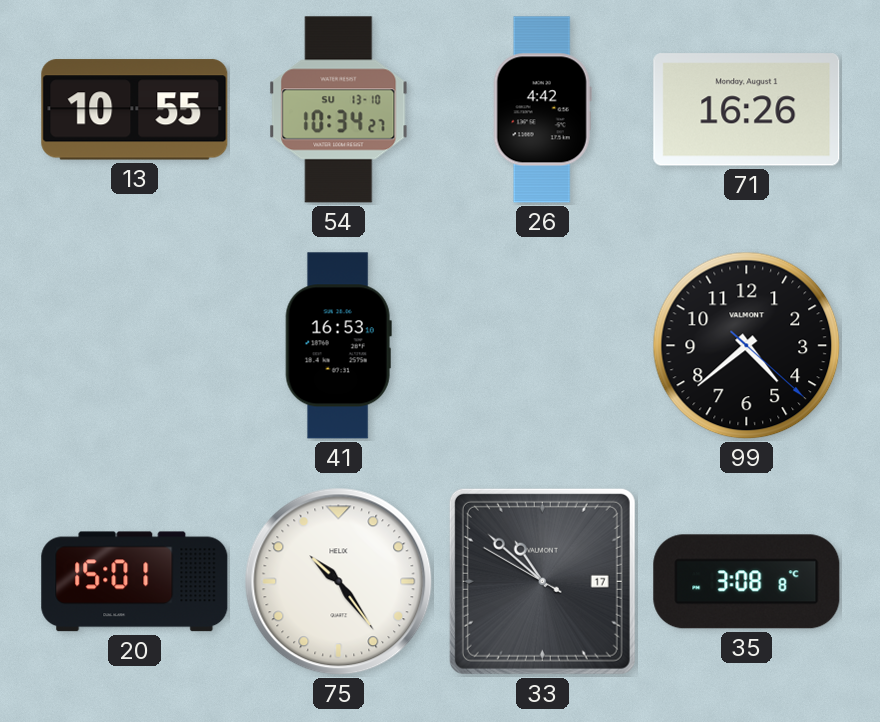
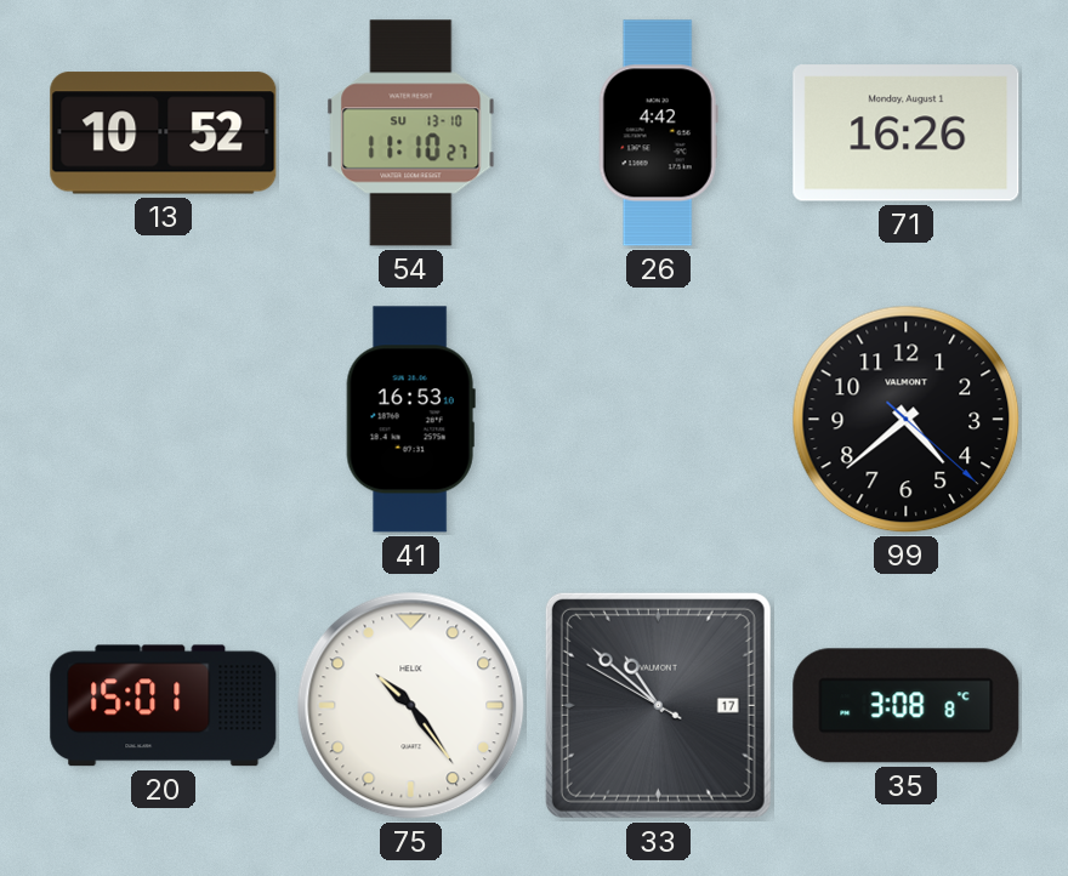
13: 10:55 -> 10:52 (164, 133)
54: 10:34 -> 11:10 (411, 133)
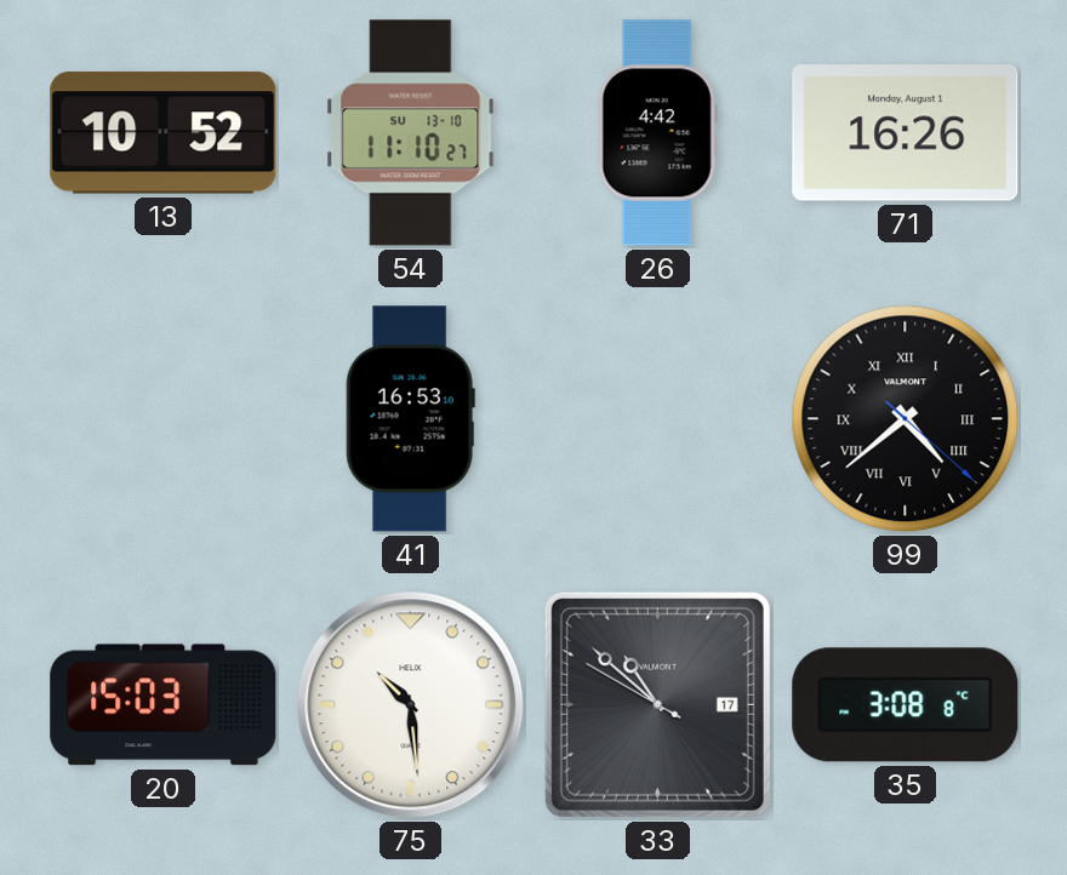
99 numerals: Arabic -> Roman (906, 419)
20: 15:01 -> 15:03 (164, 705)
75: 10:24 -> 10:29 (411, 705)
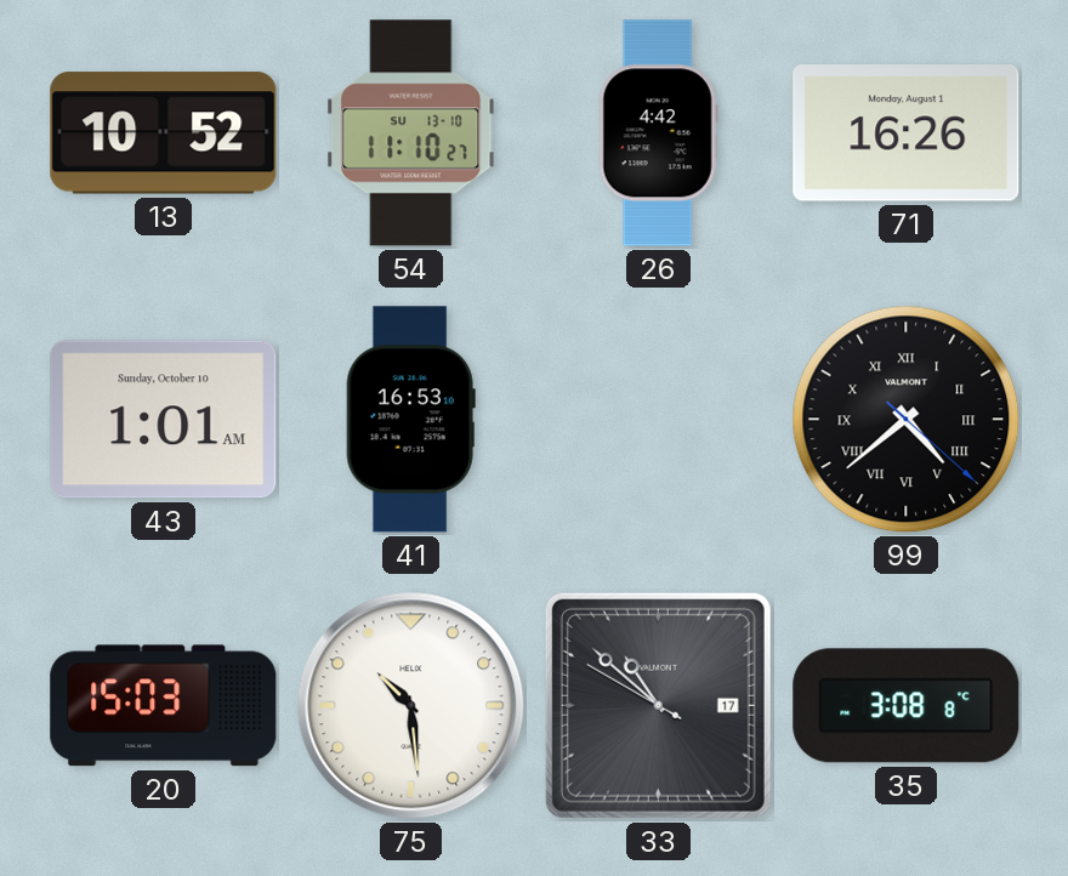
43: none -> 1:01 (164, 420)
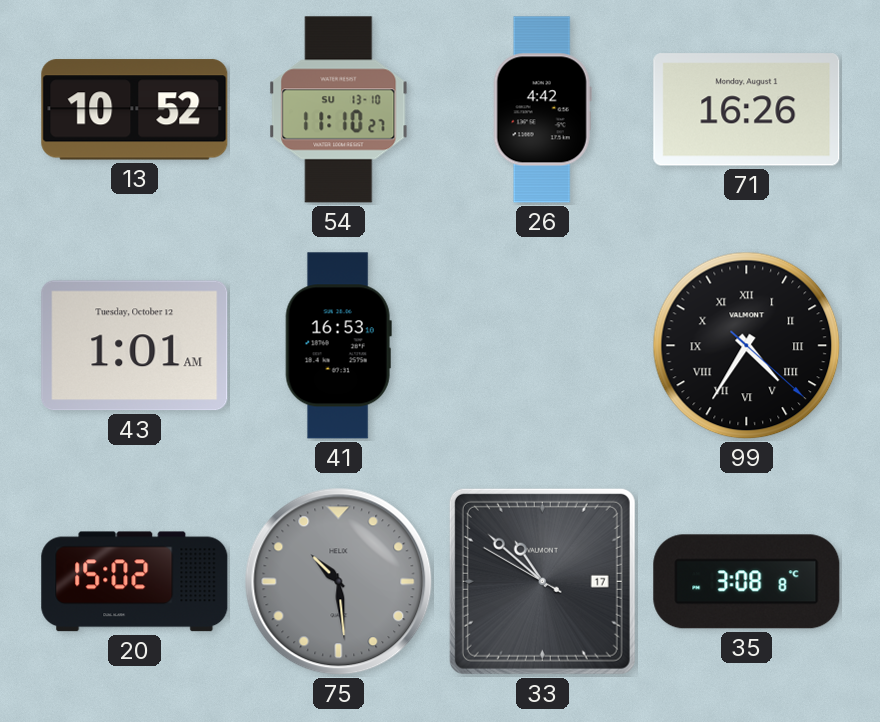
43 date: Sunday, October 10 -> Tuesday, October 12 (135, 346)
99: 4:38 -> 4:35 (747, 346)
20: 15:03 -> 15:02 (135, 582)
75 dial: white -> grey (339, 582)
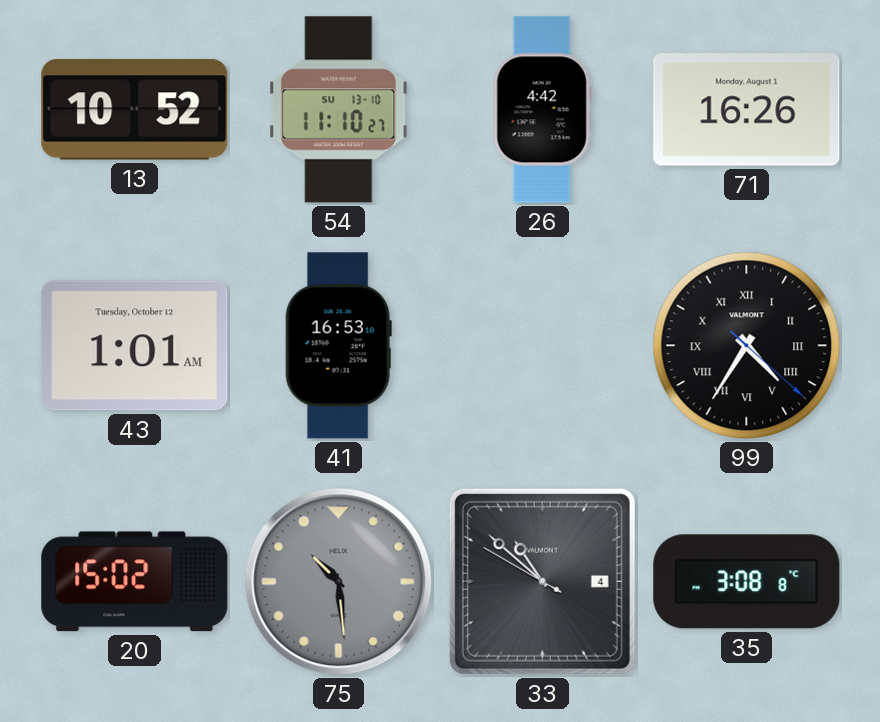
33 date: 17 -> 4 (542, 581)
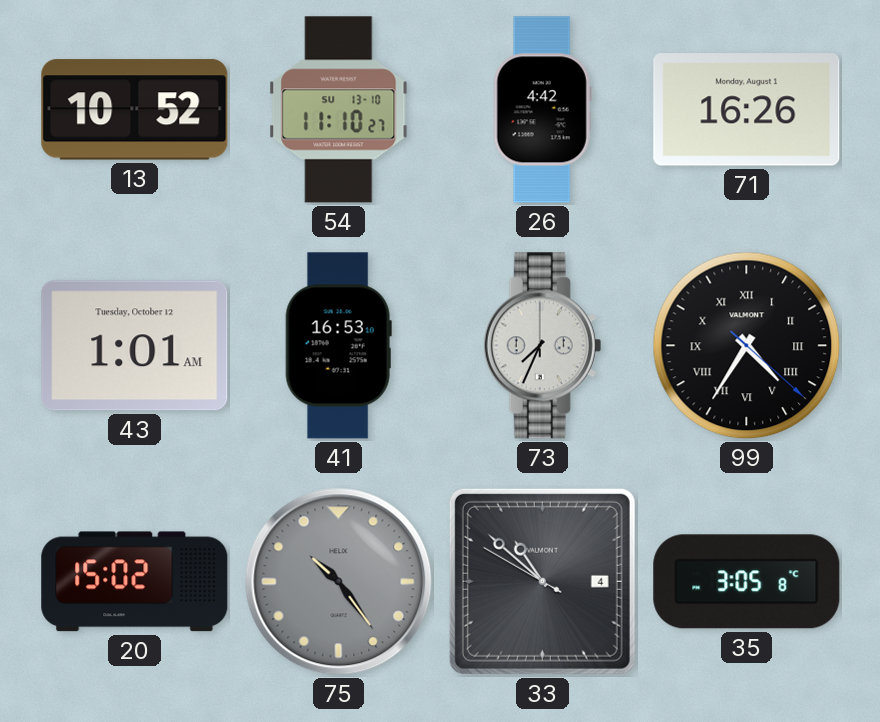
73: none -> 7:34 (543, 346)
75: 10:29 -> 10:24 (339, 582)
35: 3:08 -> 3:05 (747, 582)
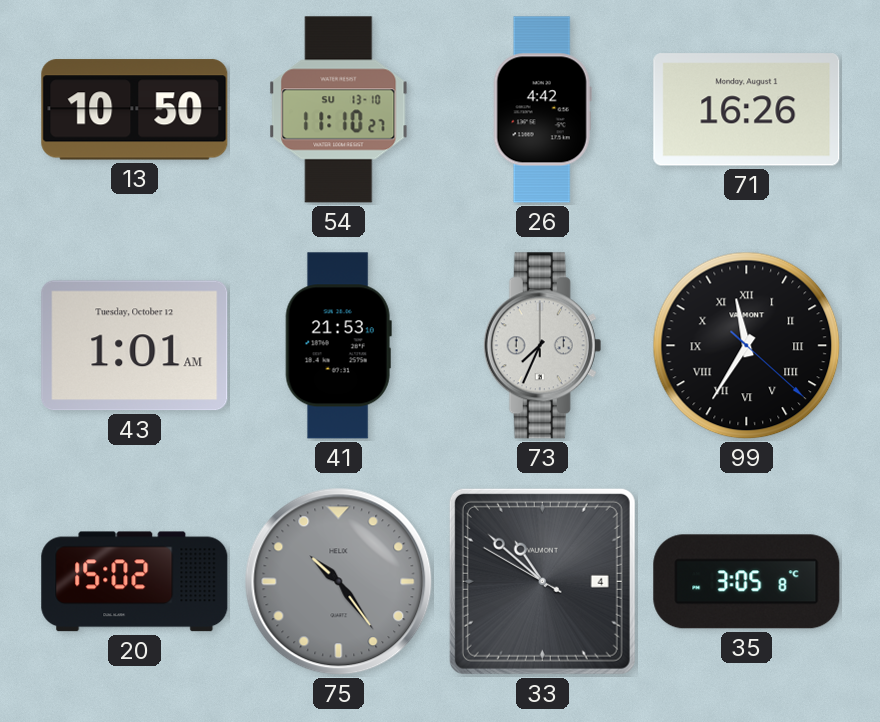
13: 10:52 -> 10:50 (135, 110)
41: 16:53 -> 21:53 (338, 346)
99: 4:35 -> 11:35 (747, 346)
